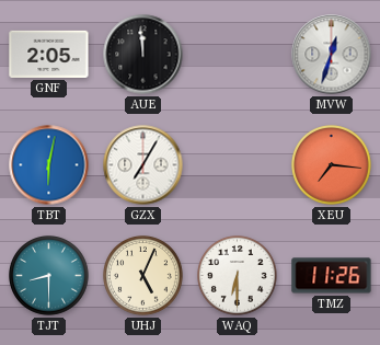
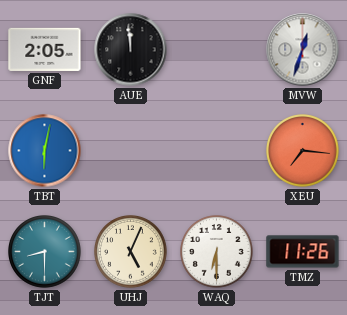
GZX: 7:05 -> none (143, 165)
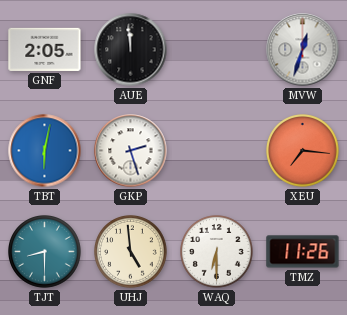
GKP: none -> 2:27 (131, 151)
UHJ: 5:04 -> 4:59 (131, 252)
